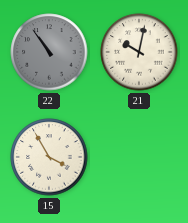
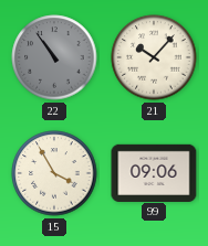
21: 10:02 -> 10:07 (154, 57)
99: none -> 09:06 (154, 172)
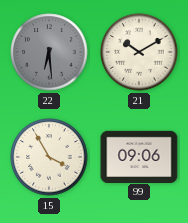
22: 10:54 -> 6:29 (49, 52)
21: 10:07 -> 10:10 (139, 52)
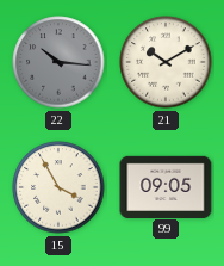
22: 6:29 -> 10:16 (58, 62)
99: 09:06 -> 09:05 (166, 186)
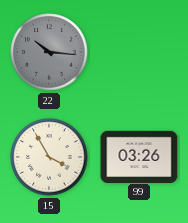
21: 10:10 -> none (166, 62)
99: 09:05 -> 03:26 (139, 156)
